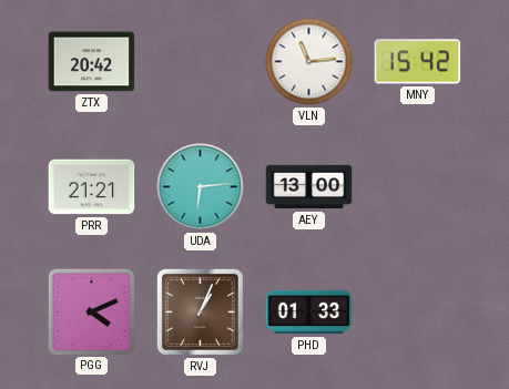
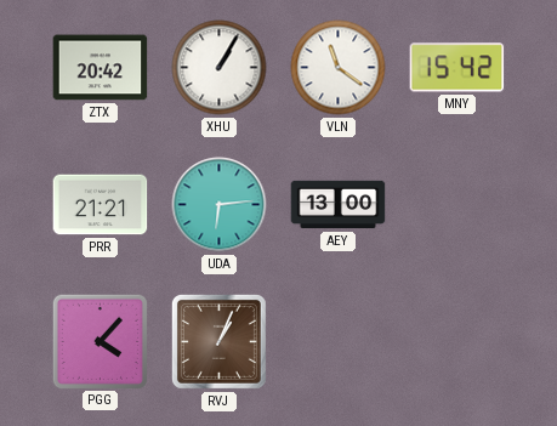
XHU: none -> 1:05 (220, 68)
VLN: 11:14 -> 11:21 (339, 68)
PGG: 4:11 -> 4:07 (100, 341)
PHD: 01:33 -> none (309, 313)
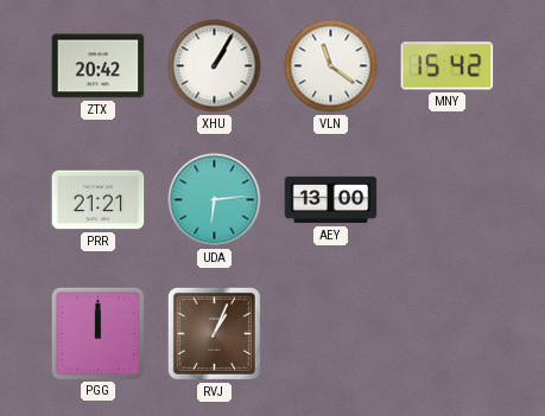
PGG: 4:07 -> 12:00 (97, 333)
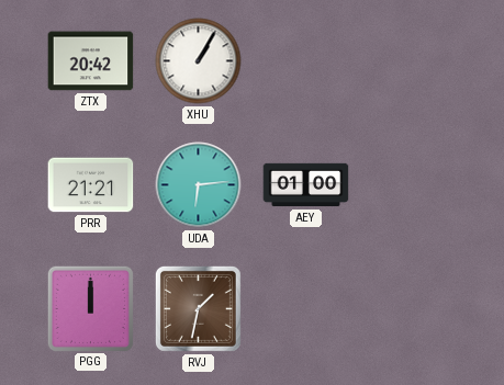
VLN: 11:21 -> none (331, 66)
MNY: 15:42 -> none (448, 66)
AEY: 13:00 -> 01:00 (306, 185)
RVJ: 1:04 -> 1:32 (198, 308)
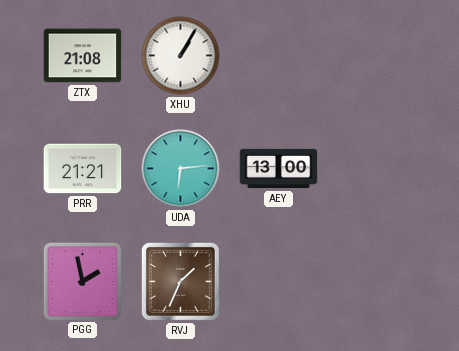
ZTX: 20:42 -> 21:08 (83, 56)
AEY: 01:00 -> 13:00 (279, 169)
PGG: 12:00 -> 1:58 (82, 281)
RVJ: 1:32 -> 1:34 (180, 281)
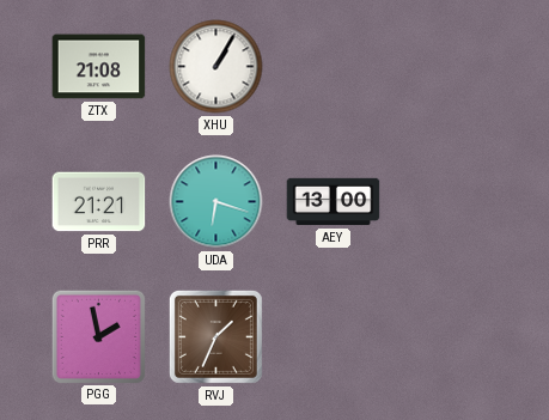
UDA: 6:14 -> 6:18 (216, 202)
